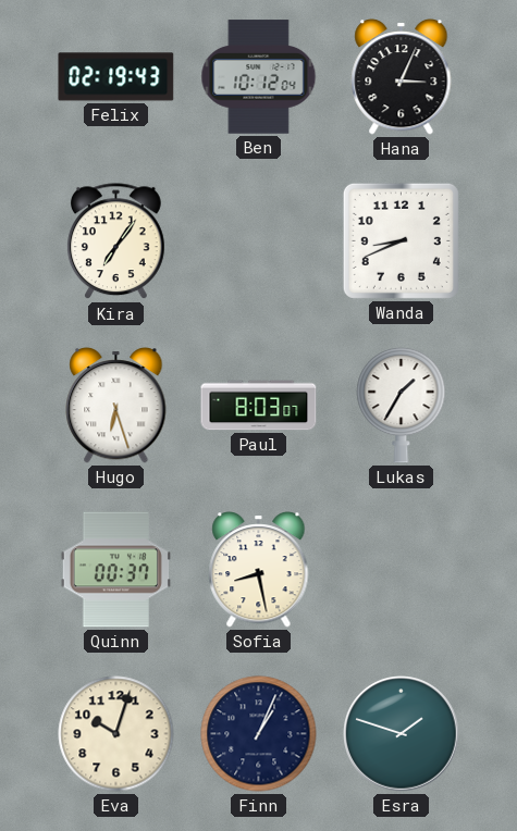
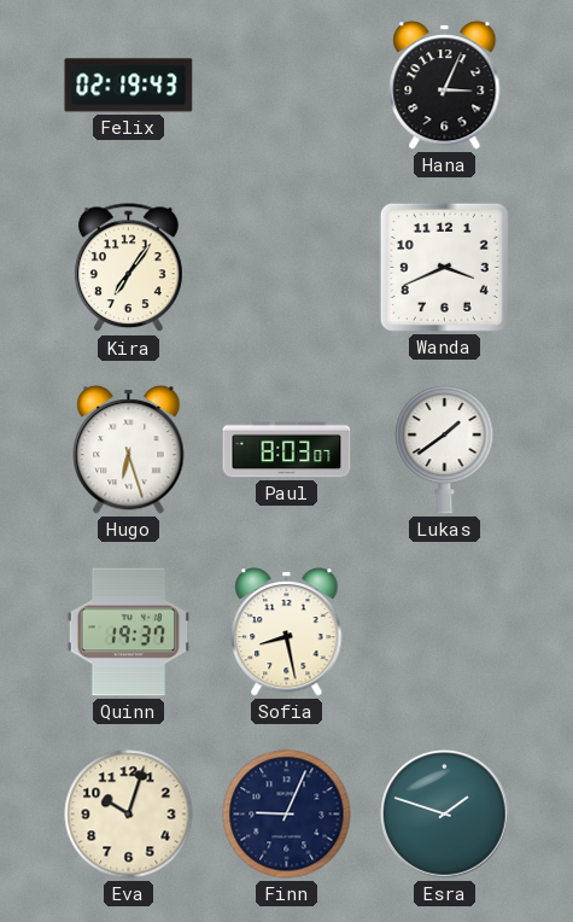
Ben: 10:12 -> none (259, 77)
Wanda: 8:41 -> 3:41 (444, 267)
Lukas: 1:35 -> 1:39 (445, 449)
Quinn: 00:37 -> 19:37 (128, 632)
Finn: 1:04 -> 9:04 (287, 815)
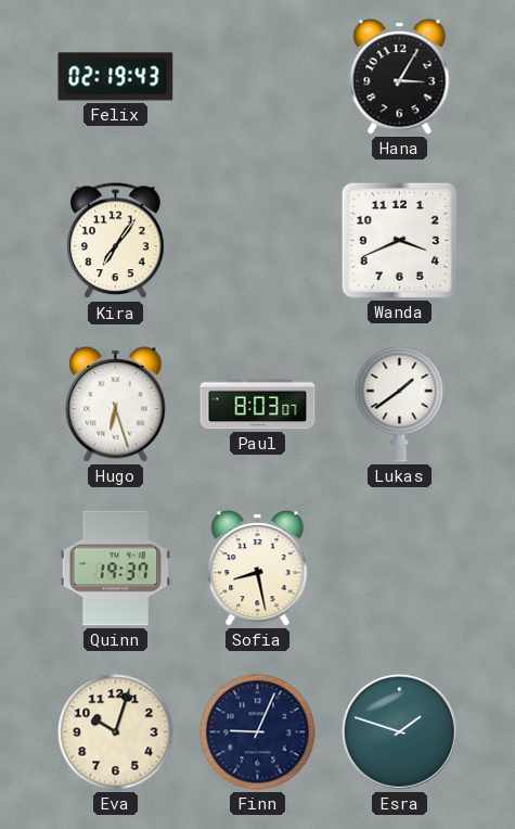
Hana: 3:04 -> 3:05 (400, 77)
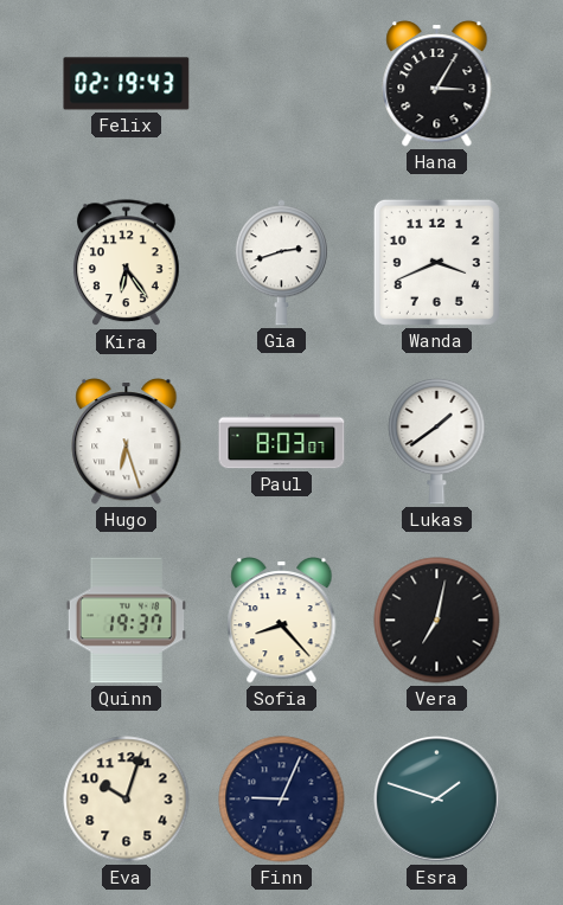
Kira: 7:06 -> 6:24 (126, 263)
Gia: none -> 2:42 (281, 263)
Sofia: 8:28 -> 8:23 (282, 621)
Vera: none -> 7:02 (437, 621)
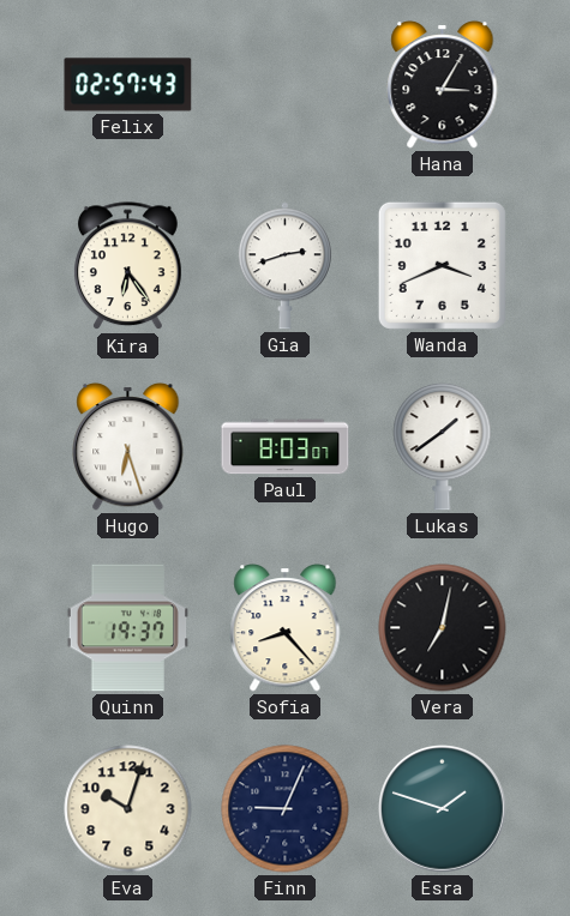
Felix: 02:19 -> 02:57 (128, 85)
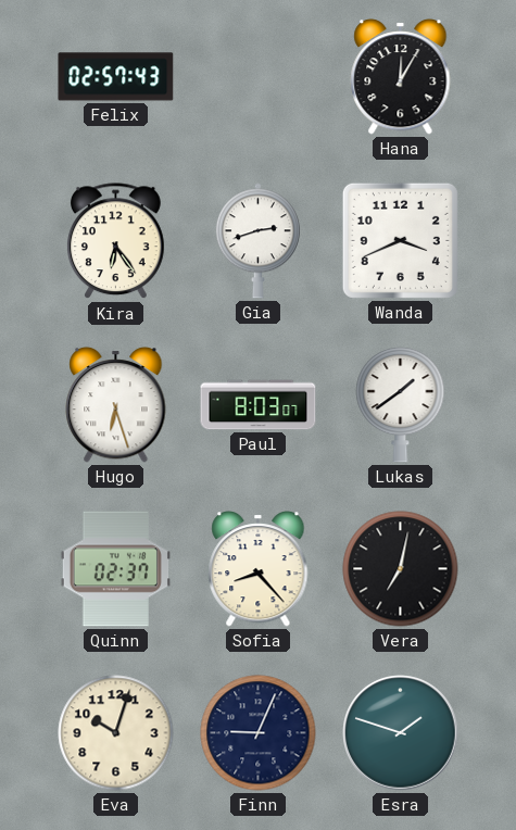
Hana: 3:05 -> 12:05 (401, 77)
Quinn: 19:37 -> 02:37 (115, 569)
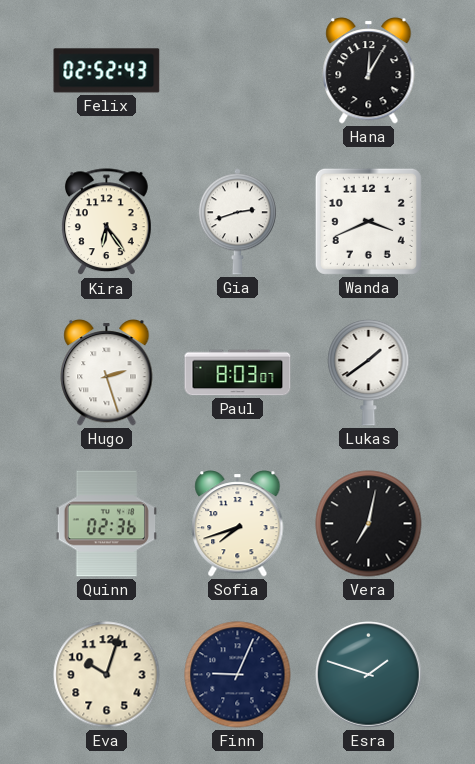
Felix: 02:57 -> 02:52 (107, 71)
Hugo: 6:27 -> 2:27 (107, 373)
Quinn: 02:37 -> 02:36 (106, 524)
Sofia: 8:23 -> 7:42 (238, 524)
